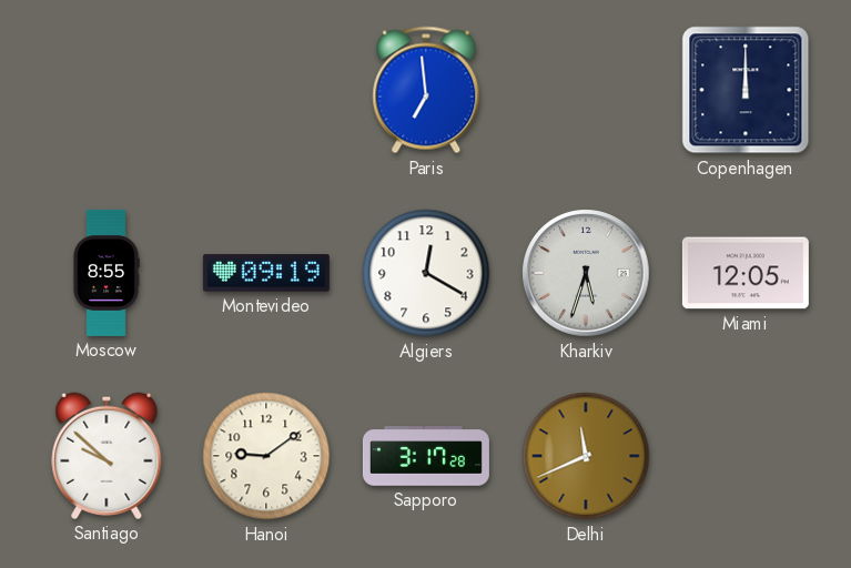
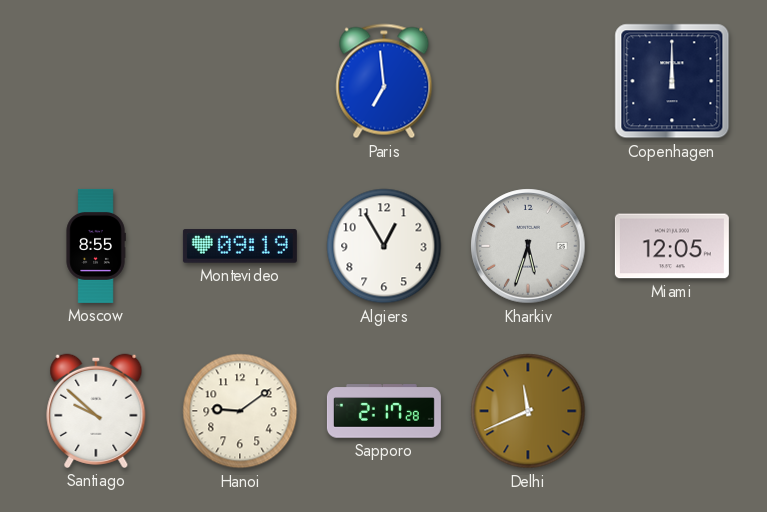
Algiers: 12:20 -> 12:55 (384, 246)
Sapporo: 3:17 -> 2:17 (384, 411)
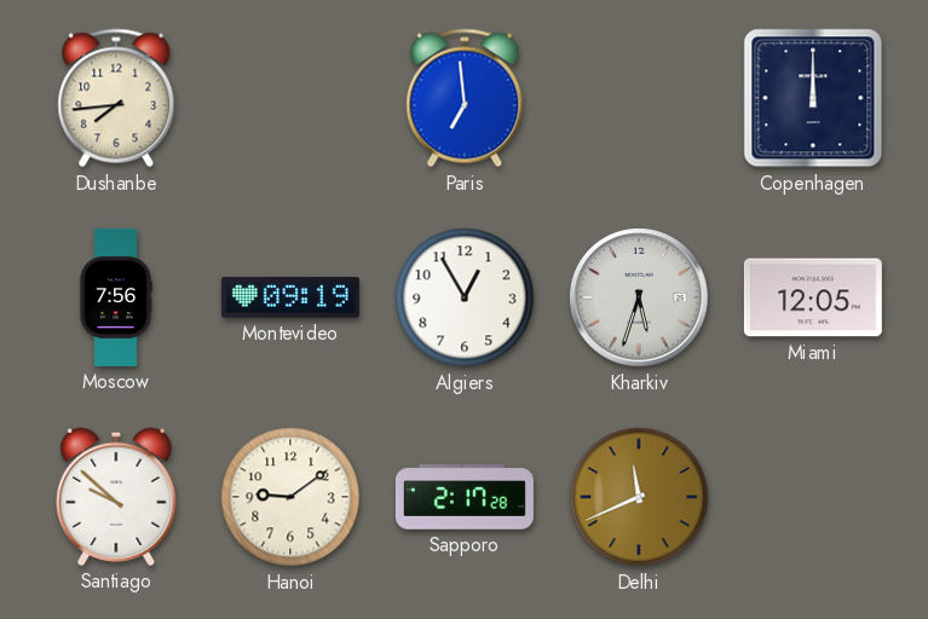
Dushanbe: none -> 7:44 (116, 98)
Moscow: 8:55 -> 7:56 (116, 297)
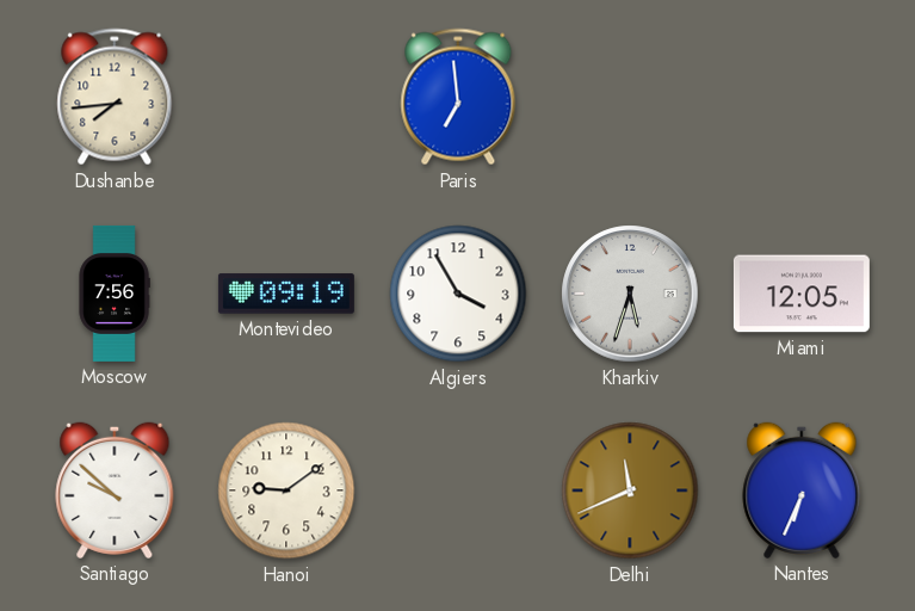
Copenhagen: 12:00 -> none (813, 98)
Algiers: 12:55 -> 3:55 (458, 294)
Sapporo: 2:17 -> none (465, 497)
Nantes: none -> 6:34 (802, 490)
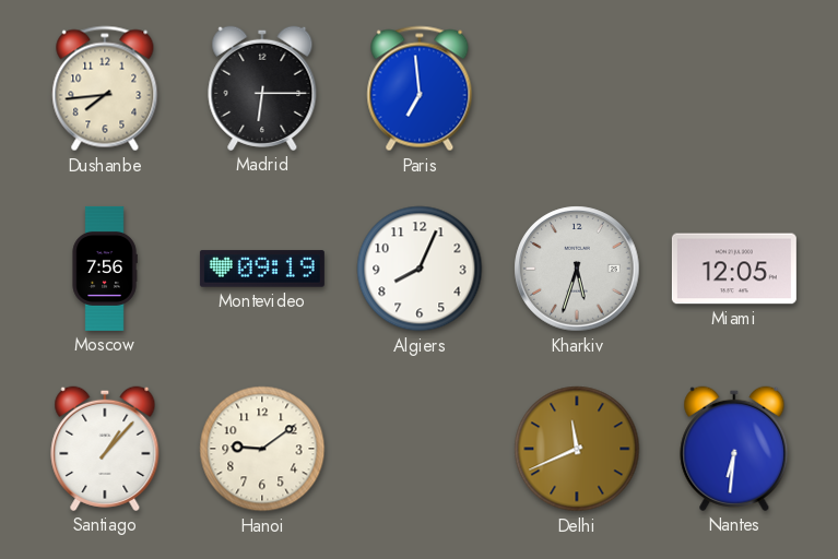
Madrid: none -> 6:15 (262, 88)
Algiers: 3:55 -> 8:04 (420, 269)
Santiago: 9:52 -> 1:07 (105, 449)
Nantes: 6:34 -> 6:31 (734, 449)
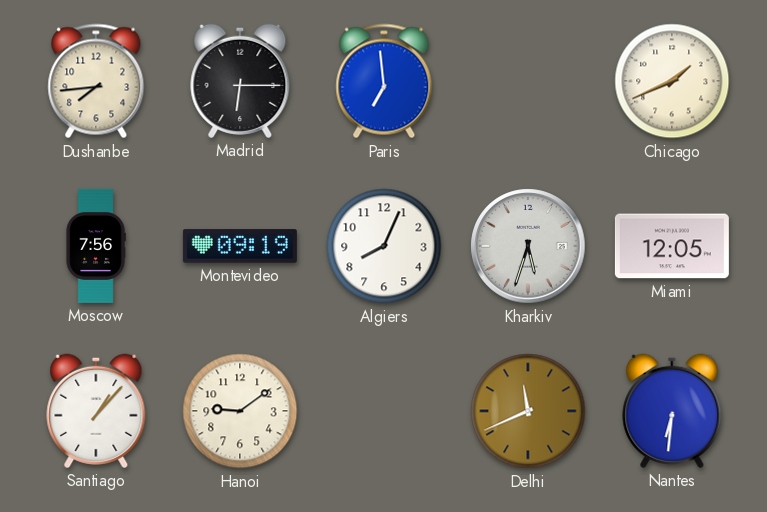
Chicago: none -> 1:41 (672, 81)
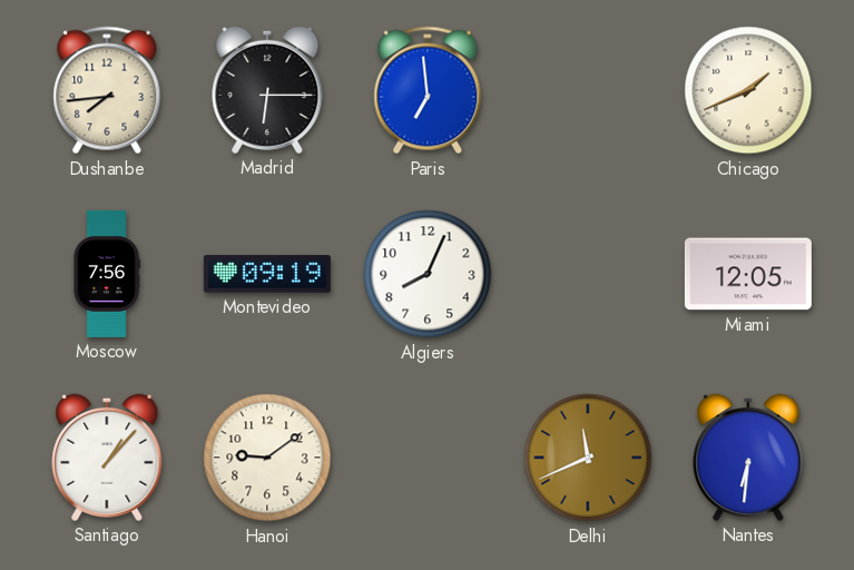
Kharkiv: 5:33 -> none (528, 246)
